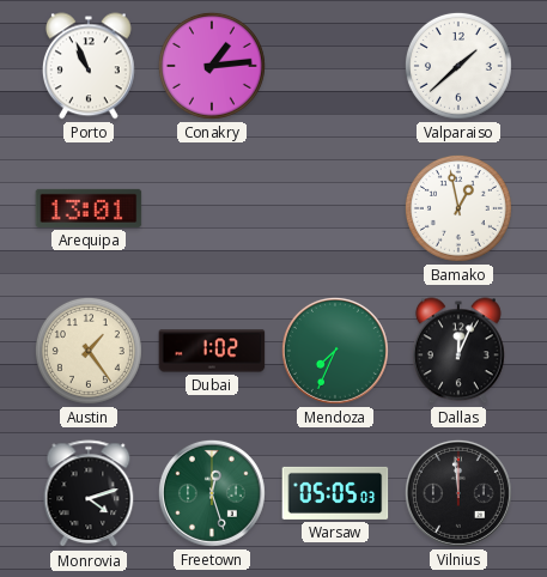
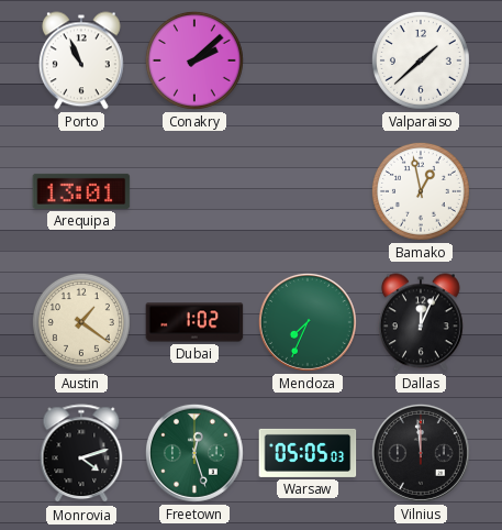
Conakry: 1:14 -> 2:08 (194, 60)
Austin: 1:24 -> 1:21 (81, 322)
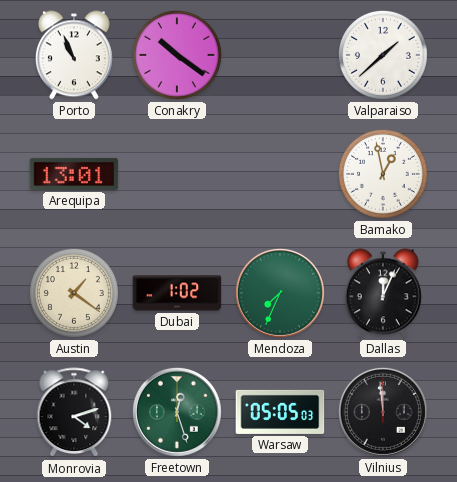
Conakry: 2:08 -> 10:21 (177, 55)
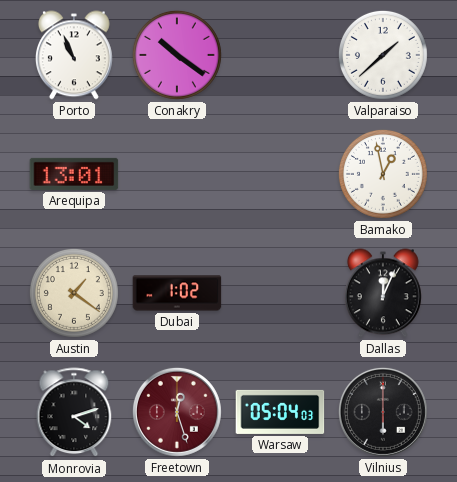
Mendoza: 7:34 -> none (280, 293)
Freetown dial: green -> burgundy (177, 412)
Warsaw: 05:05 -> 05:04 (280, 412)
Vilnius: 11:59 -> 6:00 (383, 412)
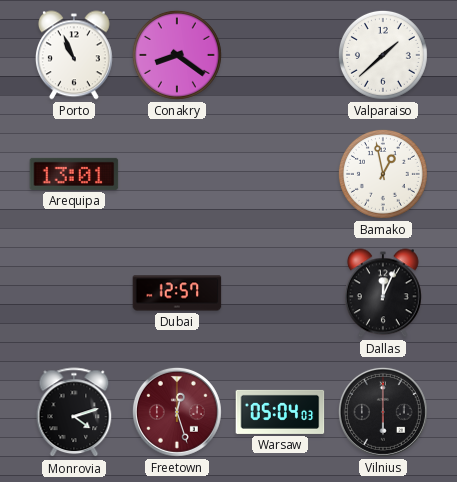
Conakry: 10:21 -> 8:21 (177, 55)
Austin: 1:21 -> none (74, 293)
Dubai: 1:02 -> 12:57 (177, 293)
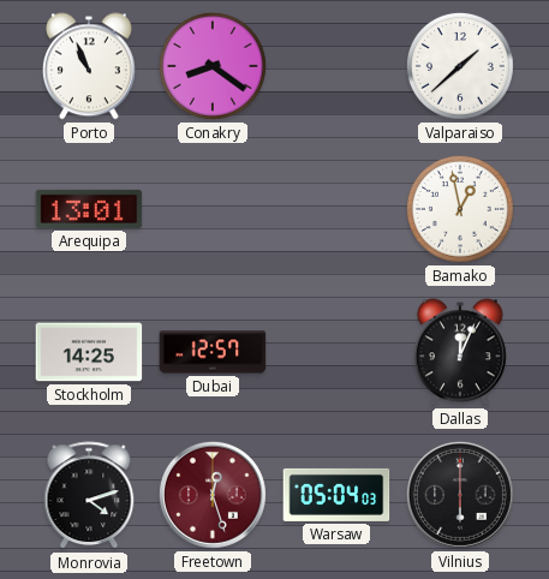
Stockholm: none -> 14:25 (89, 352)
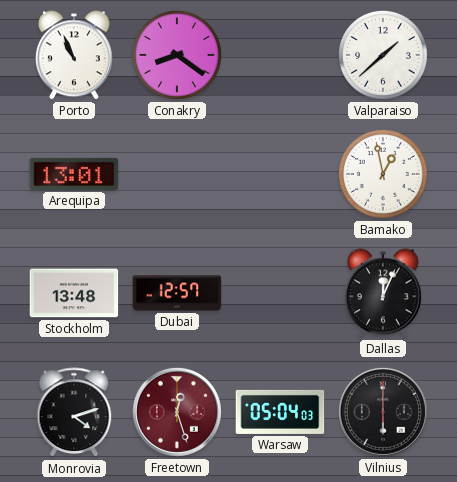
Stockholm: 14:25 -> 13:48 (74, 293)
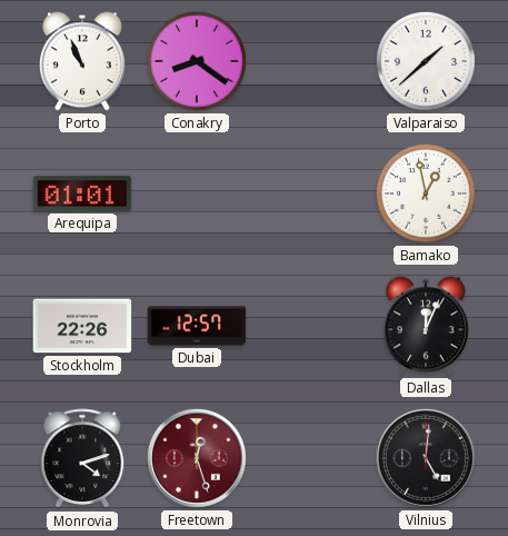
Arequipa: 13:01 -> 01:01 (82, 193)
Stockholm: 13:48 -> 22:26 (82, 326)
Warsaw: 05:04 -> none (280, 412)
Vilnius: 6:00 -> 5:01 (426, 458)
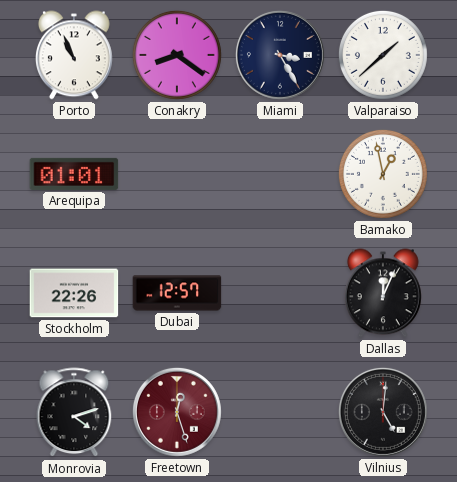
Miami: none -> 3:25 (280, 55)
